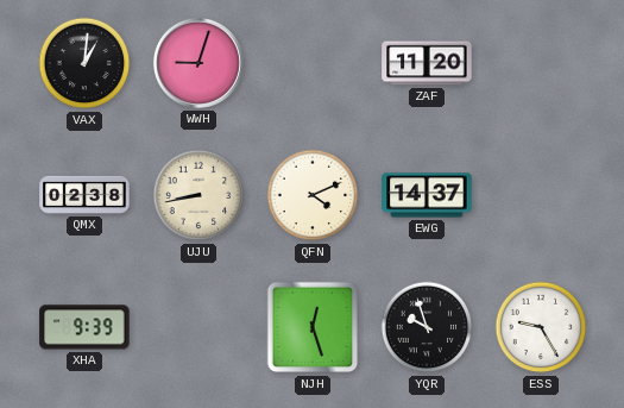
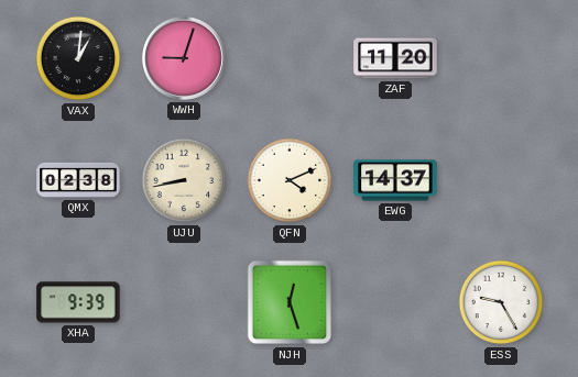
YQR: 9:57 -> none (427, 327)
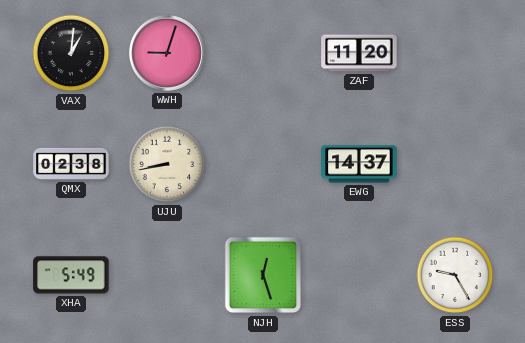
QFN: 4:11 -> none (290, 180)
XHA: 9:39 -> 5:49 (71, 275)
